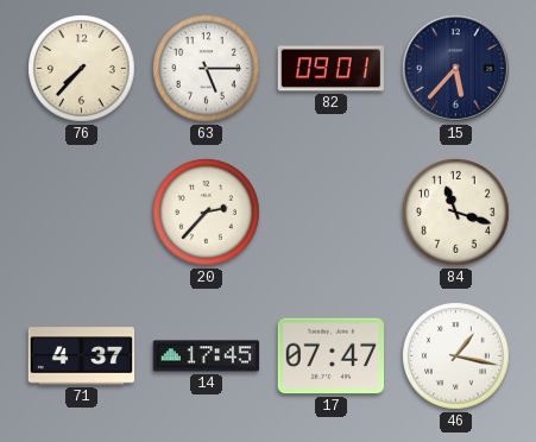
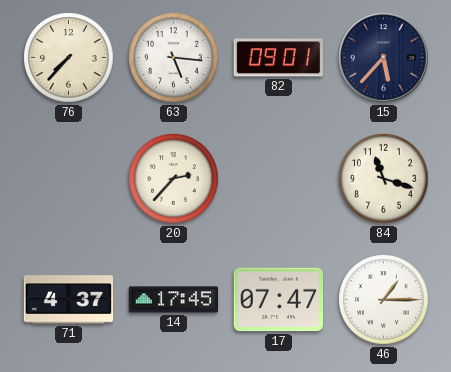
63: 5:15 -> 5:16 (174, 58)
46: 1:17 -> 1:15 (384, 300)
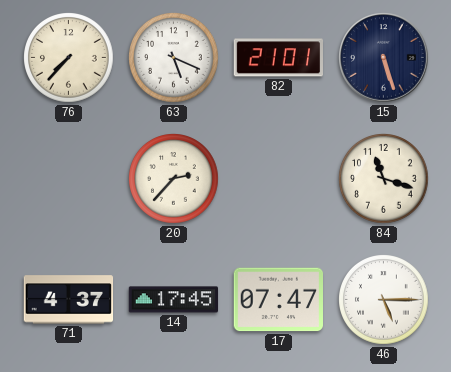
63: 5:16 -> 5:19 (174, 58)
82: 09:01 -> 21:01 (278, 58)
15: 5:37 -> 5:27 (384, 58)
46: 1:15 -> 5:15 (384, 300)
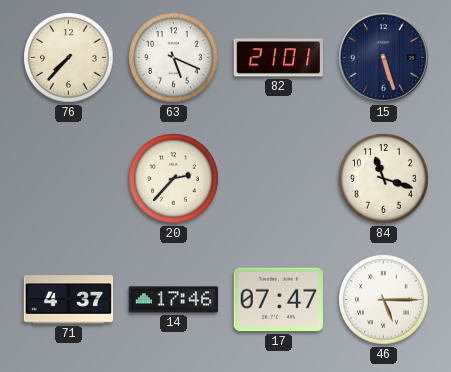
14: 17:45 -> 17:46 (174, 300)
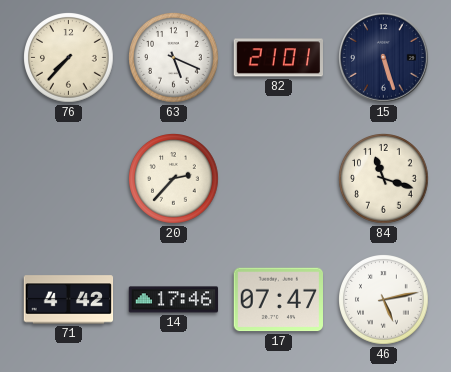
71: 4:37 -> 4:42 (69, 300)
46: 5:15 -> 5:13 (384, 300)
